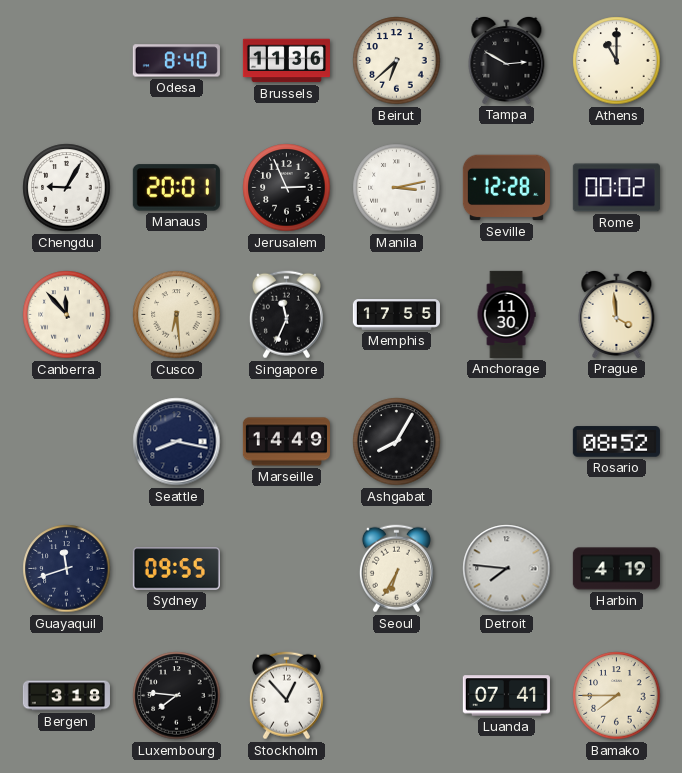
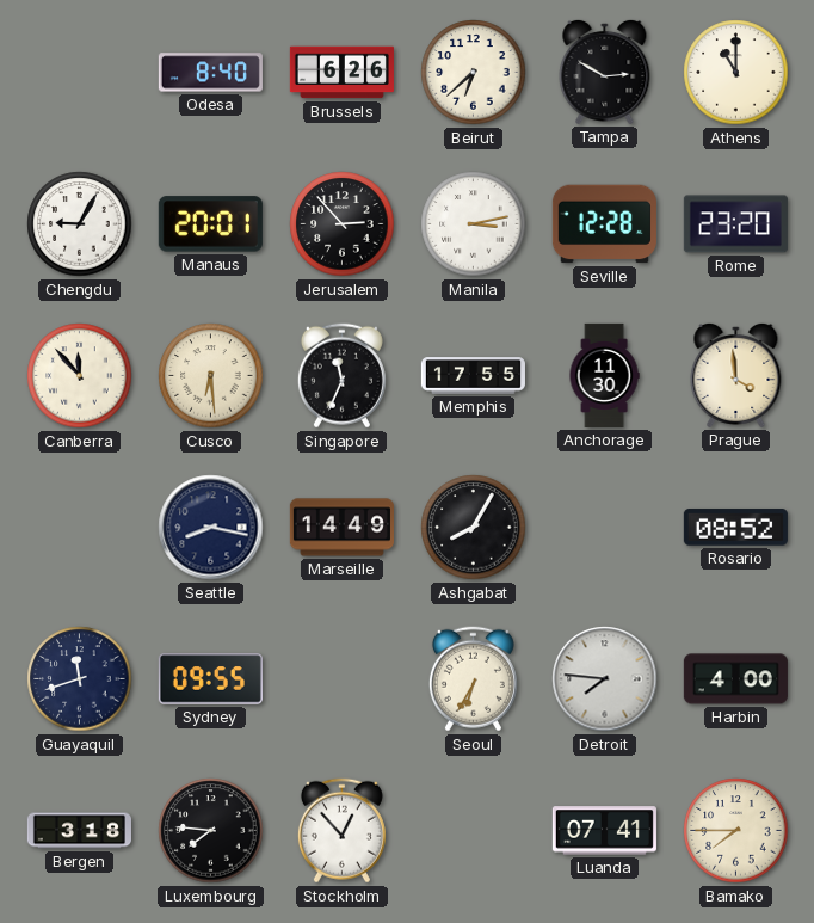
Brussels: 11:36 -> 6:26 (341, 73)
Jerusalem: 2:56 -> 2:53 (343, 224)
Rome: 00:02 -> 23:20 (735, 224)
Harbin: 4:19 -> 4:00 (735, 679)
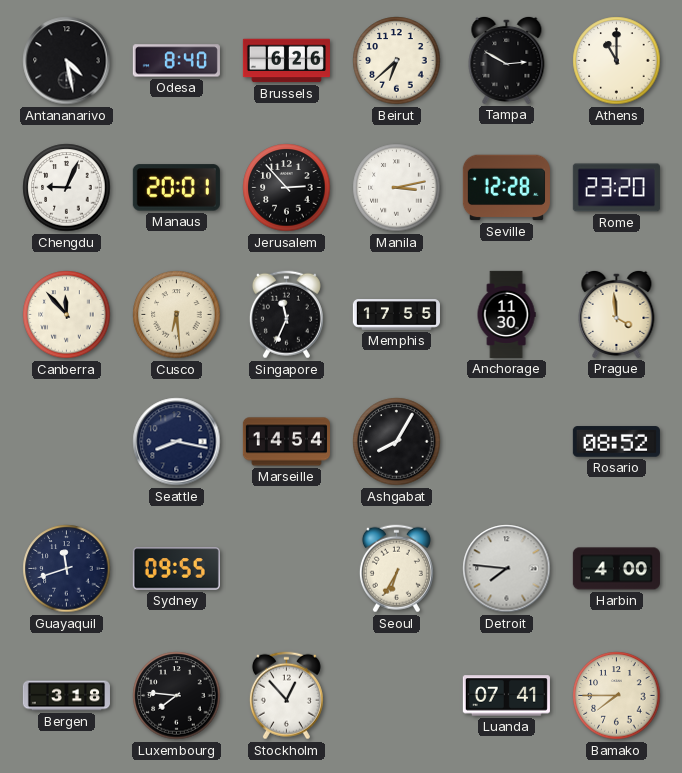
Antananarivo: none -> 4:28 (67, 61)
Chengdu: 9:05 -> 9:04 (67, 188)
Marseille: 14:49 -> 14:54 (286, 442)
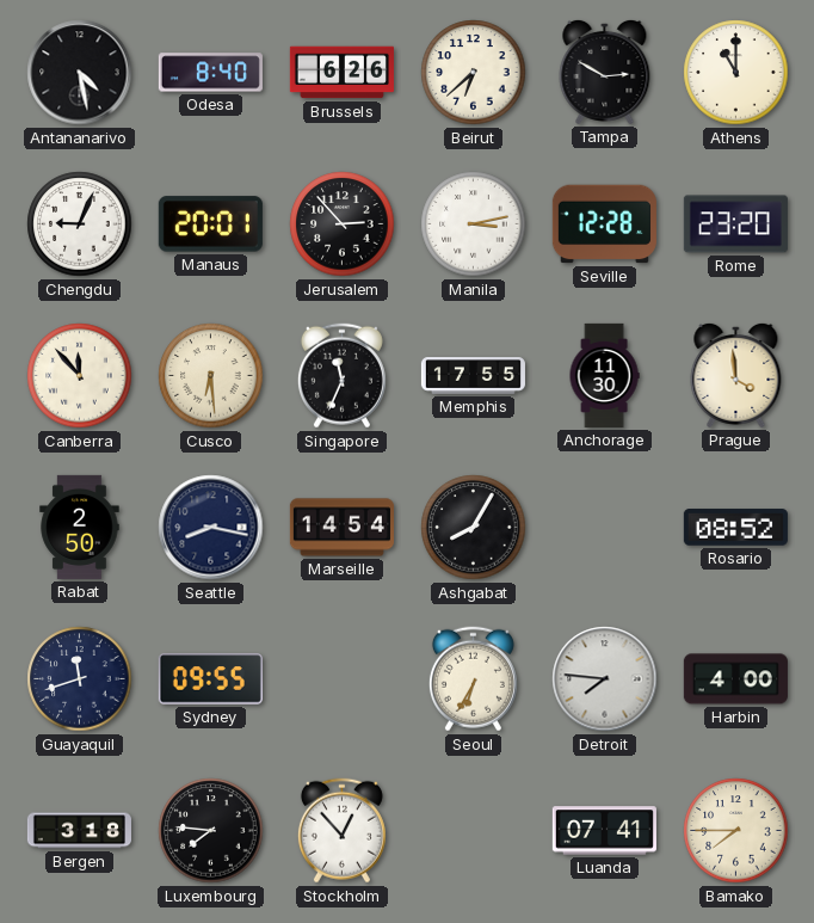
Rabat: none -> 2:50 (80, 527)
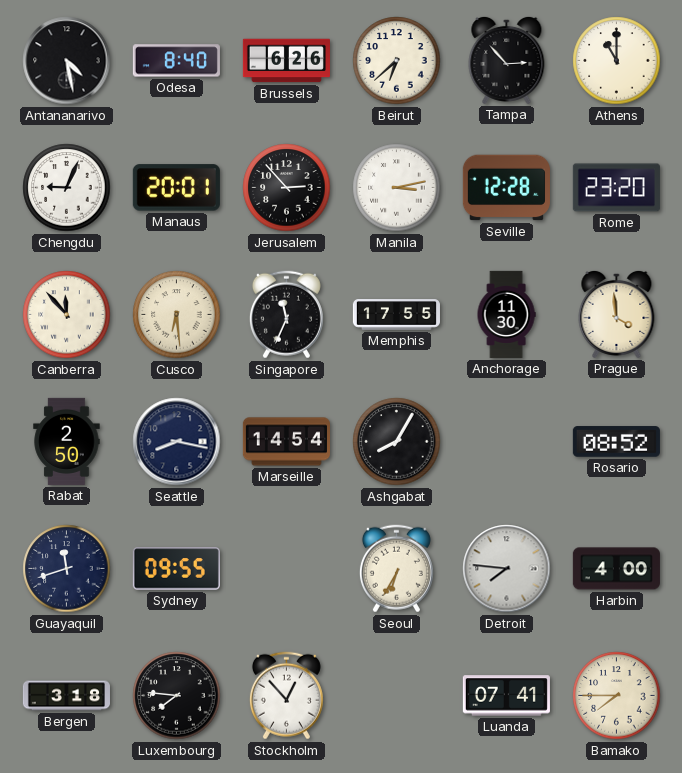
Tampa: 2:50 -> 2:53 (507, 60)
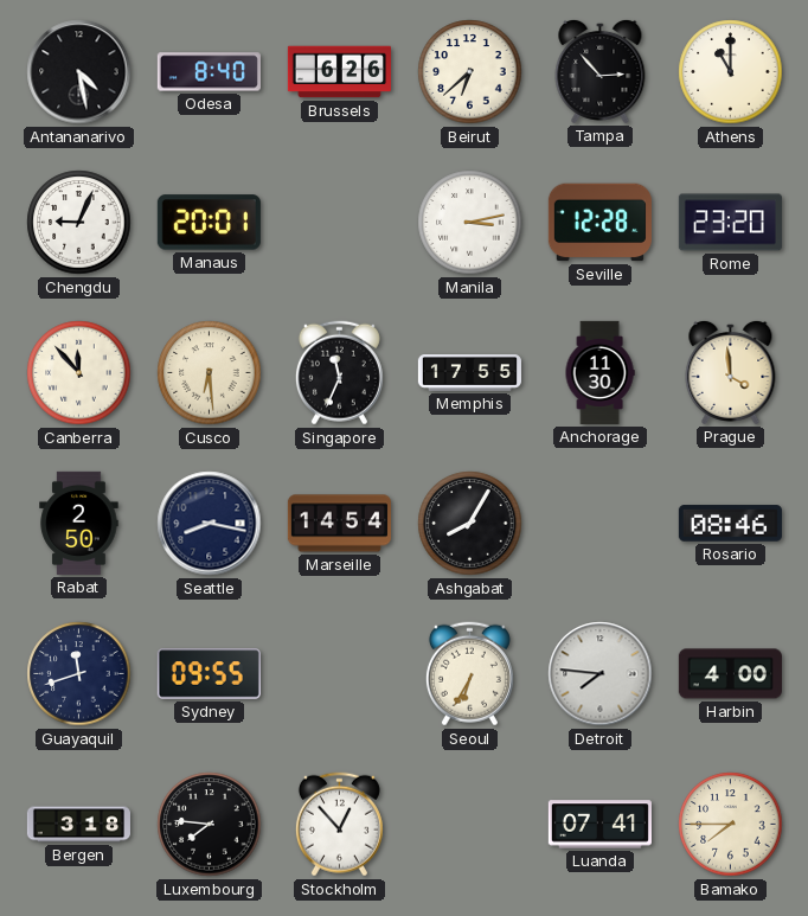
Jerusalem: 2:53 -> none (287, 188)
Rosario: 08:52 -> 08:46 (730, 524)
